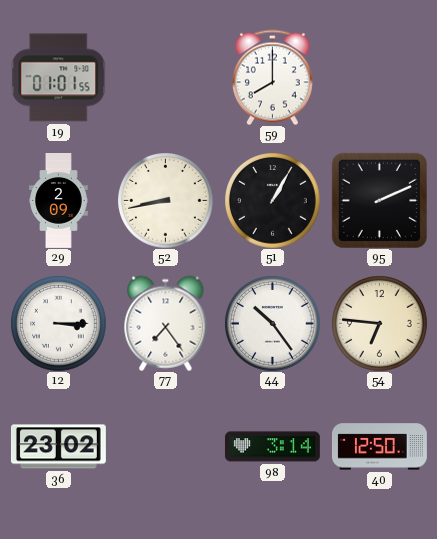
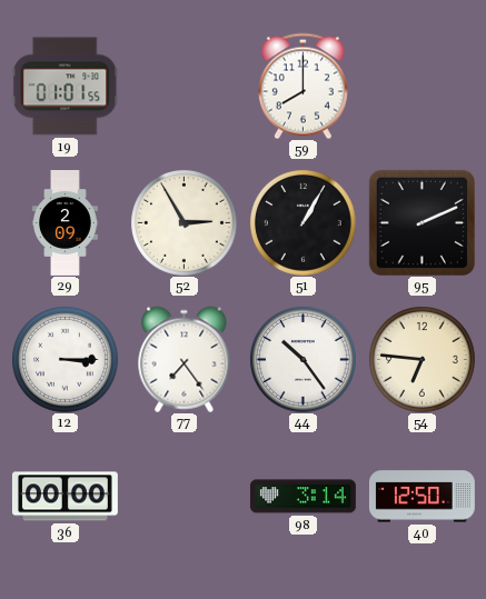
52: 8:43 -> 2:55 (185, 223)
36: 23:02 -> 00:00 (65, 497)
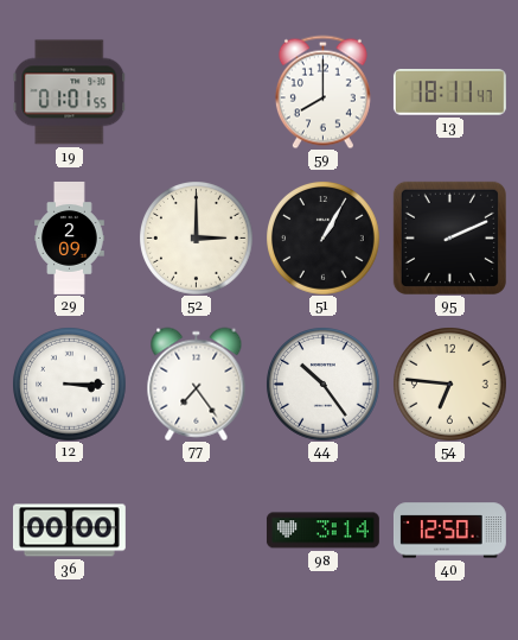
13: none -> 18:11 (449, 93)
52: 2:55 -> 3:00 (197, 239)
